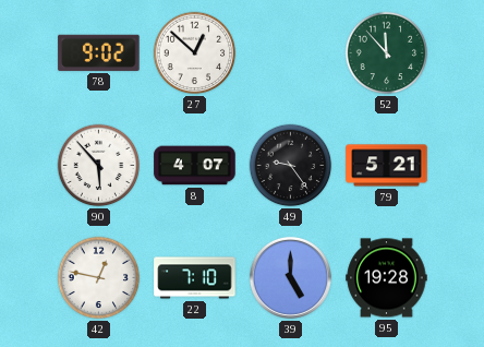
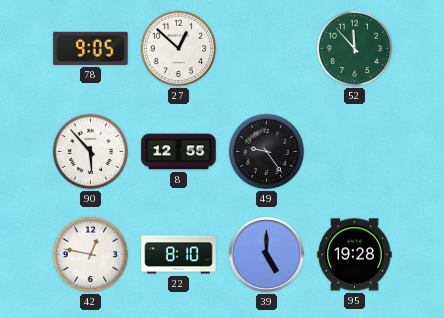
78: 9:02 -> 9:05 (91, 48)
8: 4:07 -> 12:55 (179, 152)
79: 5:21 -> none (387, 166)
22: 7:10 -> 8:10 (179, 255)
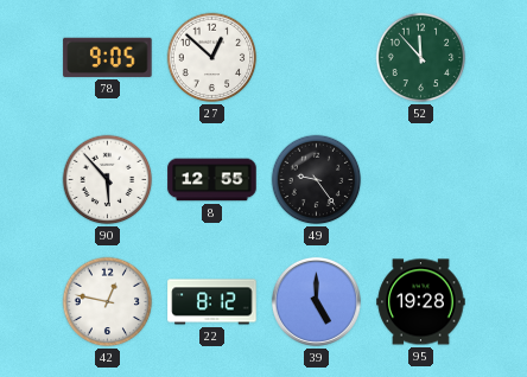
22: 8:10 -> 8:12 (212, 302)
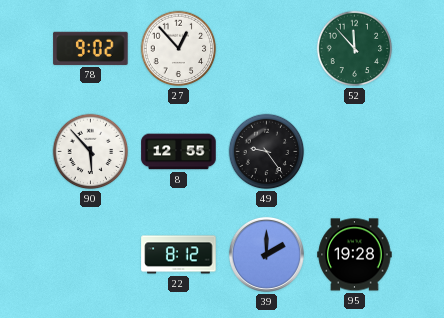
78: 9:05 -> 9:02 (91, 48)
27: 12:52 -> 12:53 (179, 49)
42: 12:47 -> none (108, 302)
39: 5:00 -> 2:00 (266, 254)
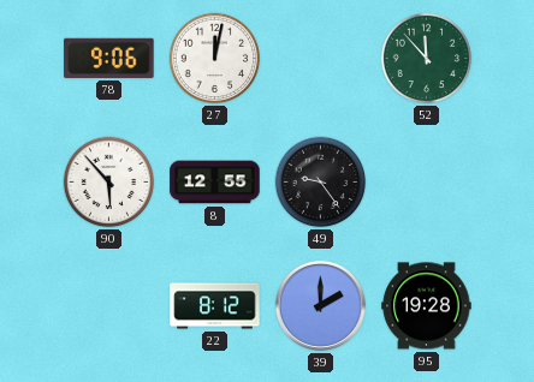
78: 9:02 -> 9:06 (109, 58)
27: 12:53 -> 12:02 (215, 59)
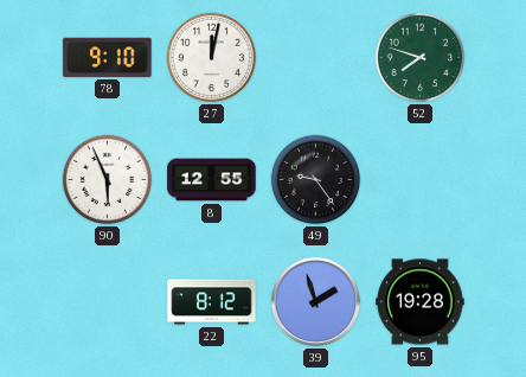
78: 9:06 -> 9:10 (108, 57)
52: 11:53 -> 7:48 (421, 58)
90: 5:53 -> 5:56 (108, 180)
39: 2:00 -> 1:57 (315, 301)
